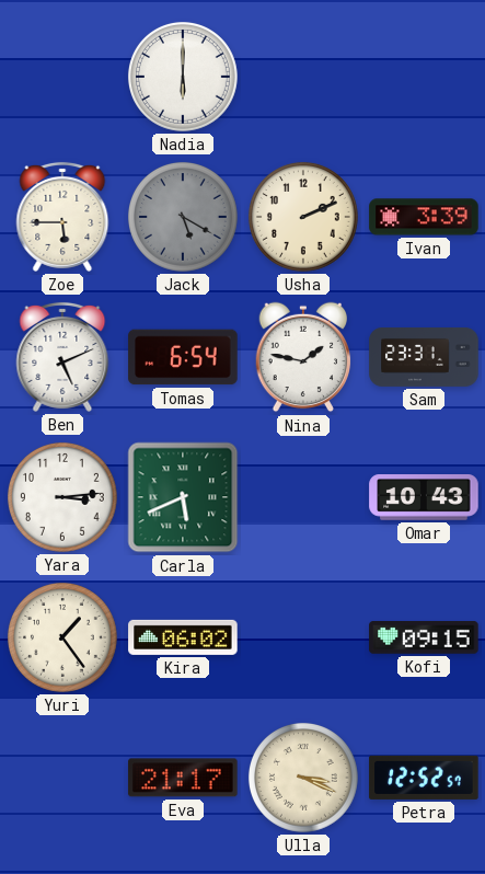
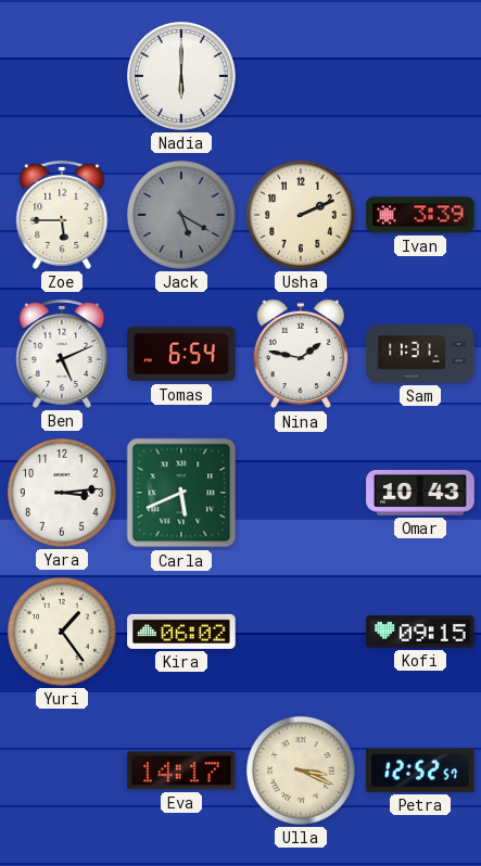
Sam: 23:31 -> 11:31 (420, 355)
Eva: 21:17 -> 14:17 (181, 771)
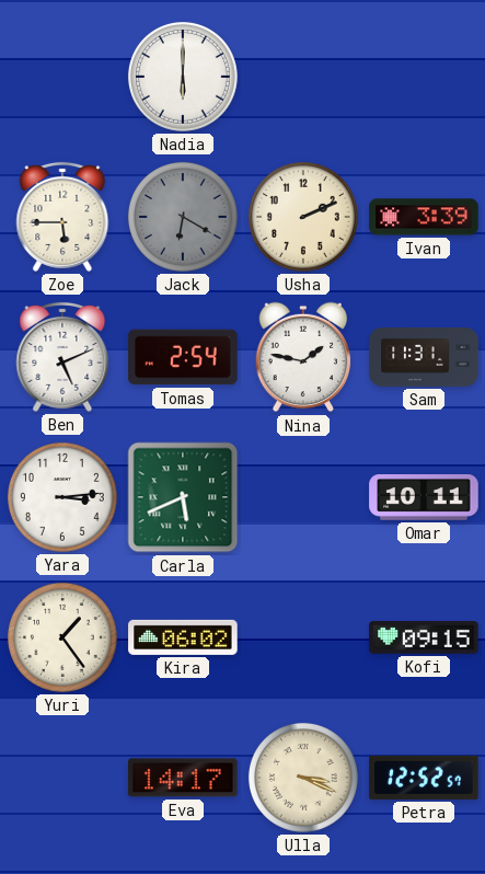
Jack: 5:20 -> 6:20 (183, 217)
Tomas: 6:54 -> 2:54 (183, 357)
Omar: 10:43 -> 10:11 (424, 498)
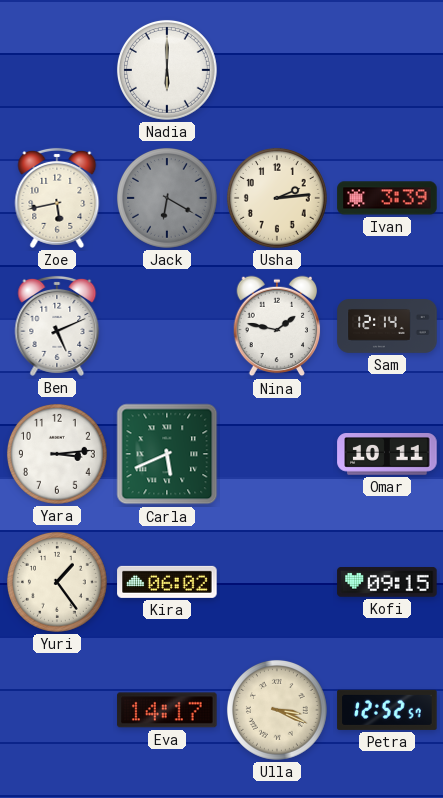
Zoe: 5:45 -> 5:43 (57, 198)
Usha: 2:11 -> 2:14 (277, 198)
Tomas: 2:54 -> none (183, 357)
Sam: 11:31 -> 12:14 (387, 327)
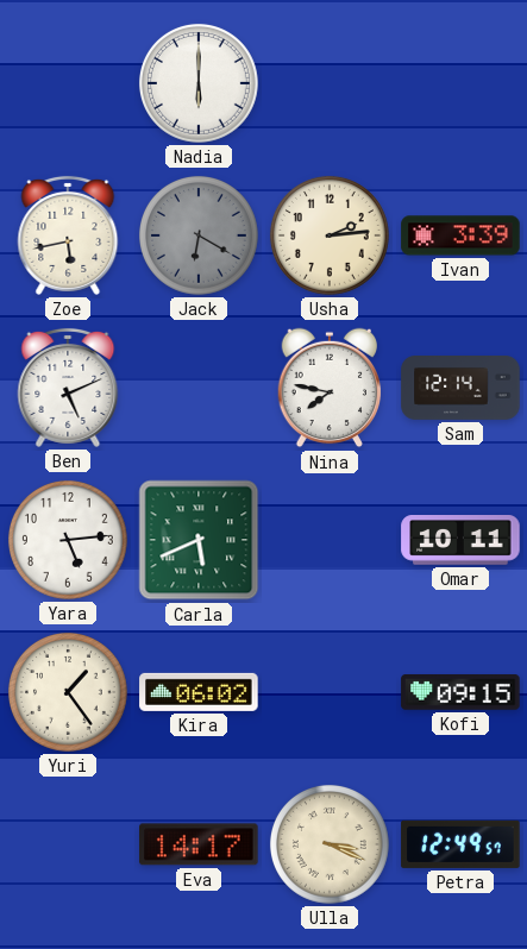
Nina: 1:47 -> 7:47 (330, 388)
Yara: 3:14 -> 5:14 (68, 540)
Petra: 12:52 -> 12:49 (460, 844)
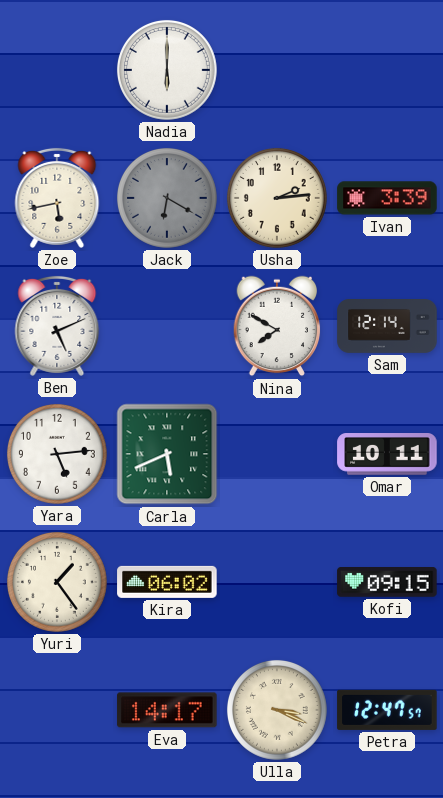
Nina: 7:47 -> 7:50 (277, 326)
Petra: 12:49 -> 12:47 (387, 710)
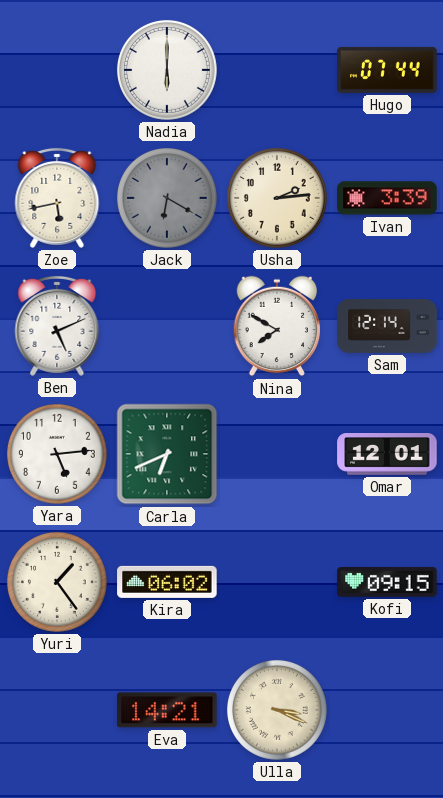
Hugo: none -> 07:44 (387, 70)
Carla: 5:41 -> 6:41 (167, 454)
Omar: 10:11 -> 12:01 (387, 455)
Eva: 14:17 -> 14:21 (167, 710)
Petra: 12:47 -> none (387, 710)
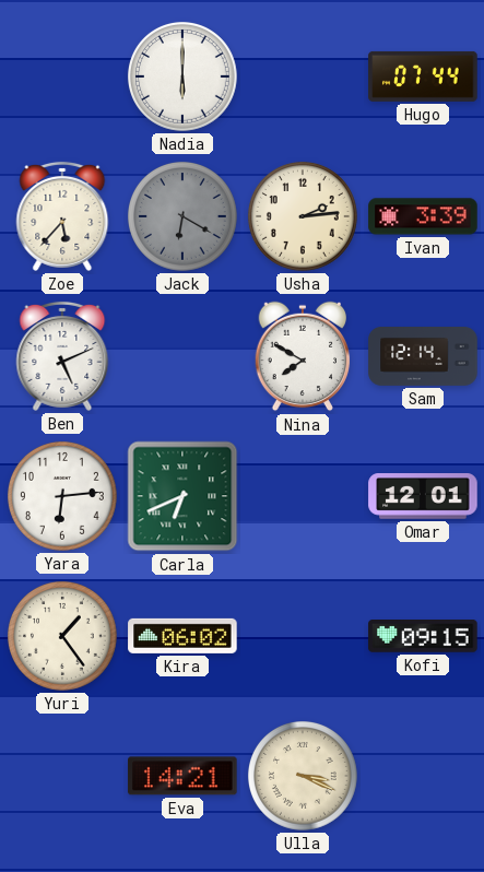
Zoe: 5:43 -> 5:37 (62, 216)
Yara: 5:14 -> 6:14 (62, 496)
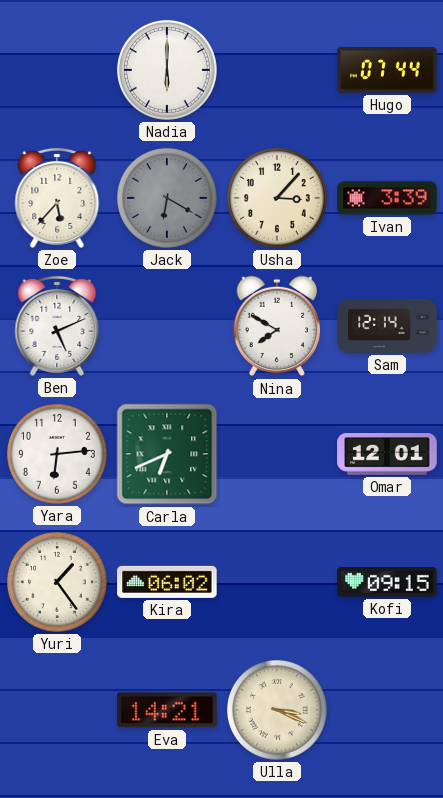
Usha: 2:14 -> 3:07 (277, 198)
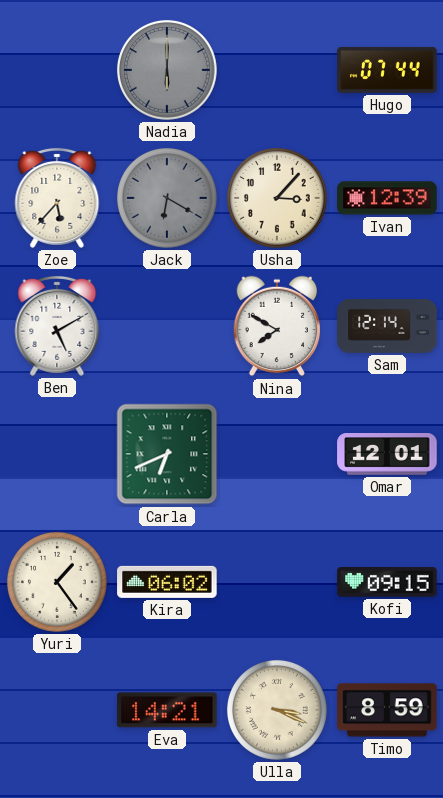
Nadia dial: white -> grey (167, 70)
Ivan: 3:39 -> 12:39 (387, 198)
Ben: 5:11 -> 5:10 (57, 326)
Yara: 6:14 -> none (57, 454)
Timo: none -> 8:59 (387, 710)
